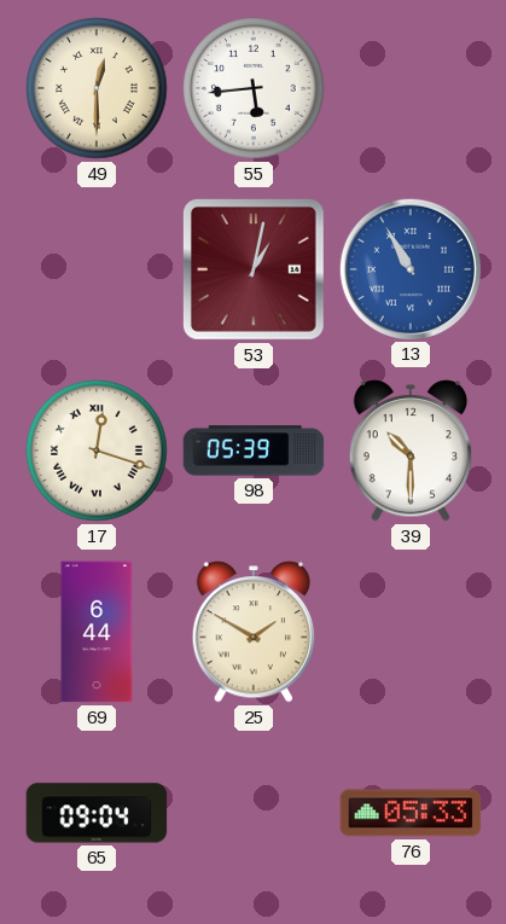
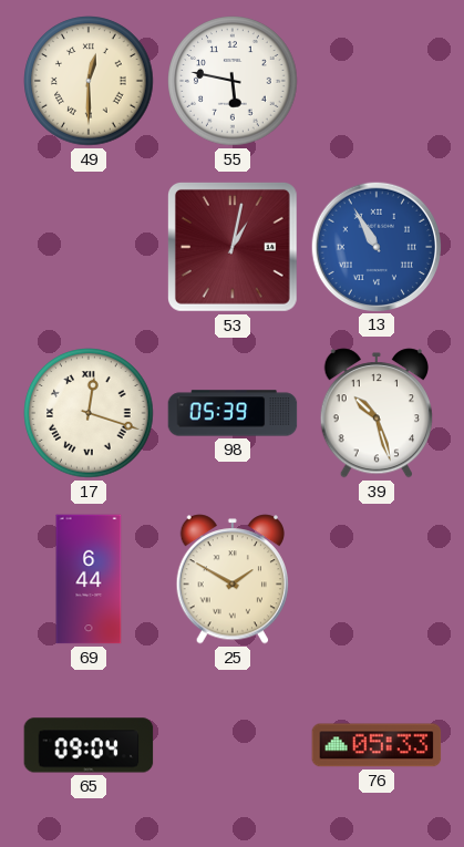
55: 5:44 -> 5:47 (233, 81)
39: 10:30 -> 10:27 (375, 413)
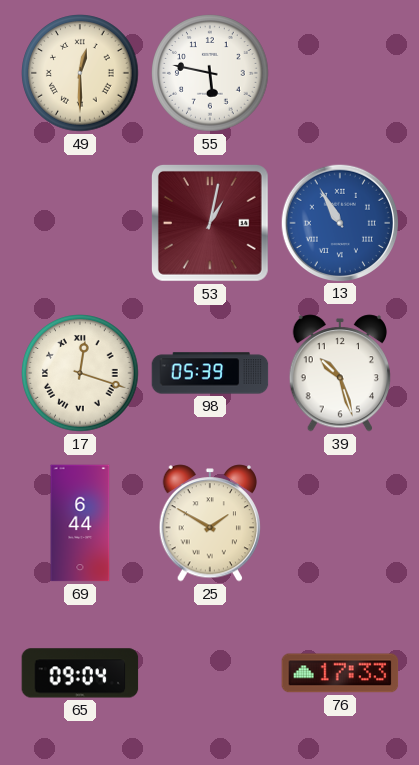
76: 05:33 -> 17:33 (340, 673)
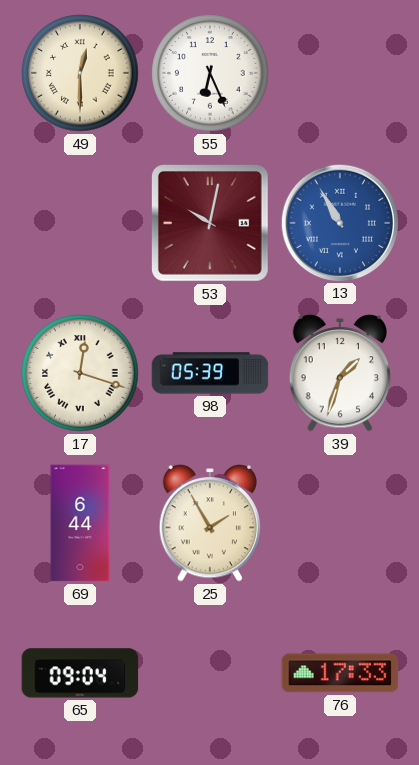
55: 5:47 -> 6:26 (210, 73)
53: 1:02 -> 10:02 (210, 223)
39: 10:27 -> 1:33 (339, 373)
25: 1:50 -> 1:55 (209, 523)
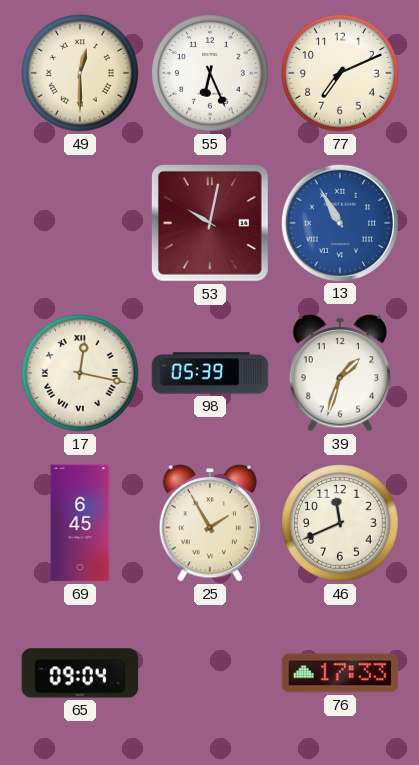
77: none -> 7:11 (340, 73)
17: 12:18 -> 12:17 (80, 373)
69: 6:44 -> 6:45 (80, 523)
46: none -> 11:41 (340, 523)
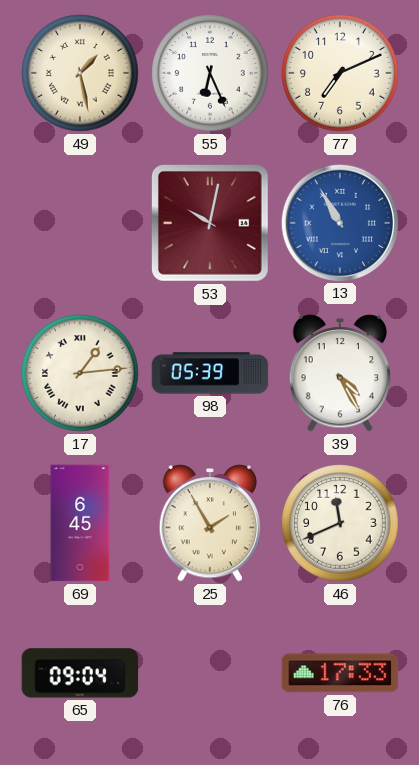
49: 12:30 -> 1:28 (80, 73)
17: 12:17 -> 1:14 (80, 373)
39: 1:33 -> 4:25 (339, 373)
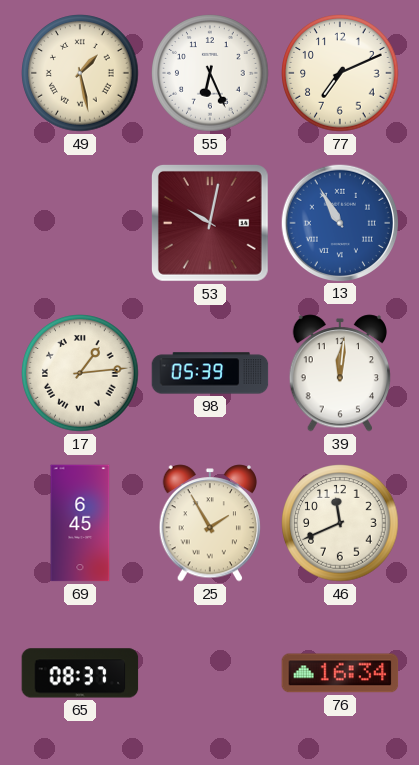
39: 4:25 -> 12:01 (339, 373)
65: 09:04 -> 08:37 (80, 673)
76: 17:33 -> 16:34 (340, 673)
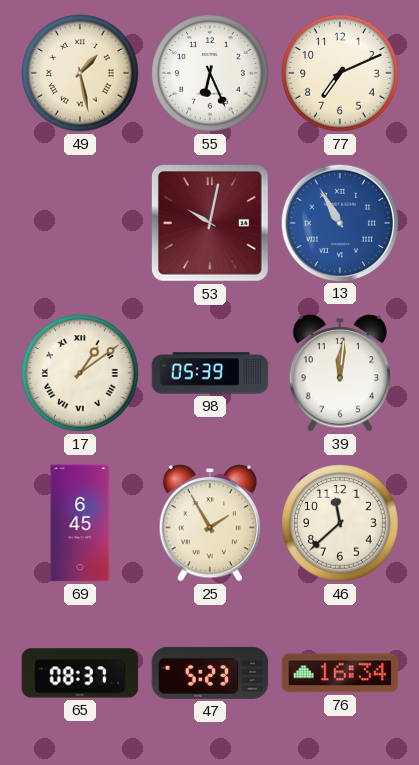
17: 1:14 -> 1:09 (80, 373)
46: 11:41 -> 11:38 (340, 523)
47: none -> 5:23 (210, 673)
